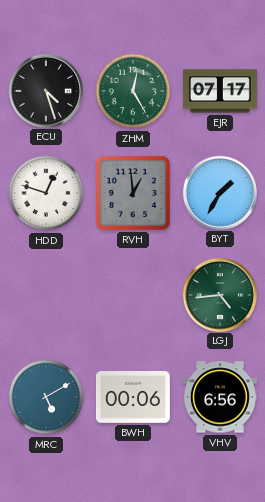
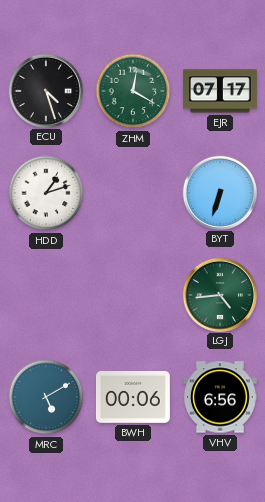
ZHM: 12:25 -> 12:20 (133, 91)
HDD: 12:48 -> 1:12 (46, 193)
RVH: 12:59 -> none (133, 193)
BYT: 1:35 -> 6:33 (219, 192)
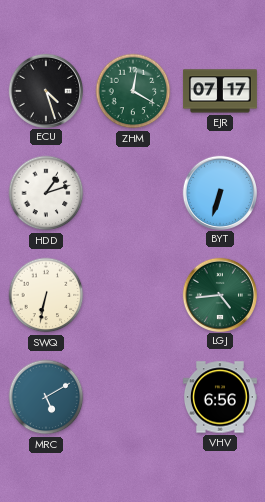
SWQ: none -> 6:32 (46, 295)
BWH: 00:06 -> none (133, 398)
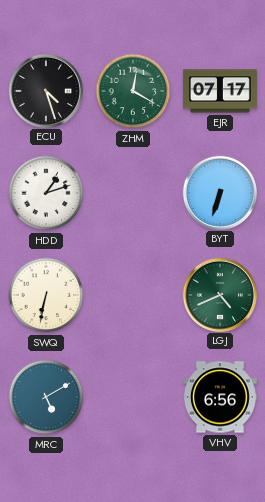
LGJ: 4:44 -> 4:41 (219, 294)
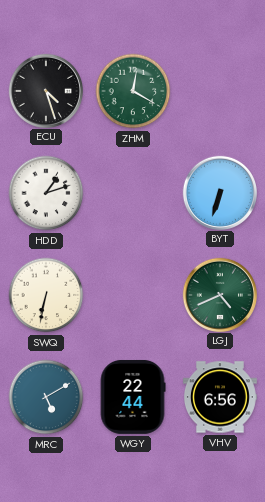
EJR: 07:17 -> none (220, 91)
WGY: none -> 22:44 (133, 397)
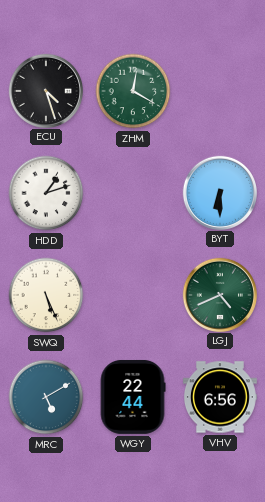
BYT: 6:33 -> 6:30 (219, 192)
SWQ: 6:32 -> 5:26 (46, 295)
